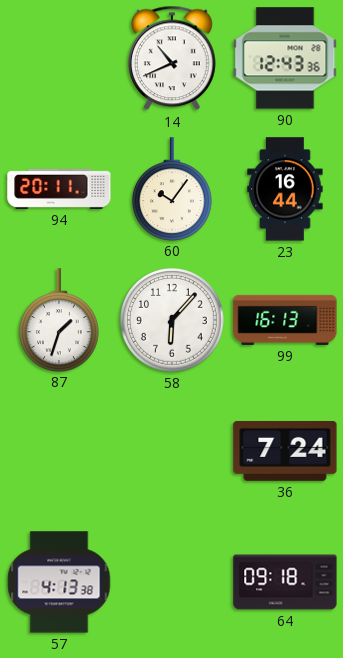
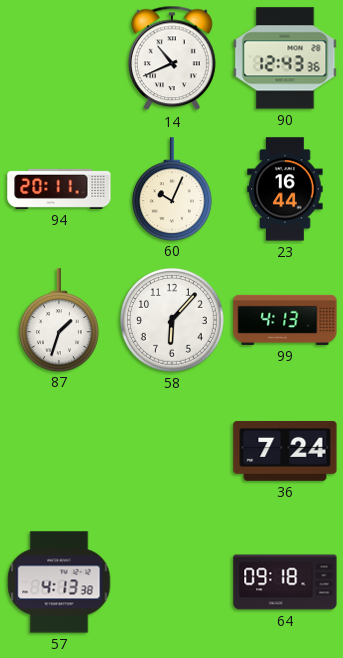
60: 10:06 -> 10:04 (172, 189)
99: 16:13 -> 4:13 (285, 320)
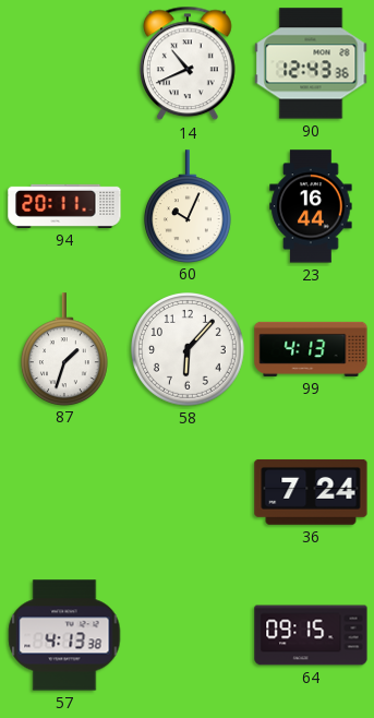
64: 09:18 -> 09:15 (311, 635)
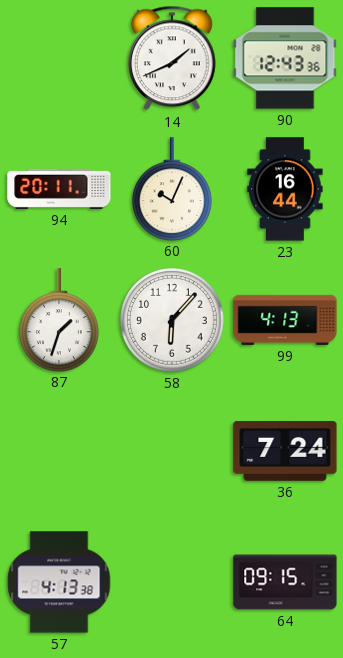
14: 10:41 -> 1:41 (173, 58)
